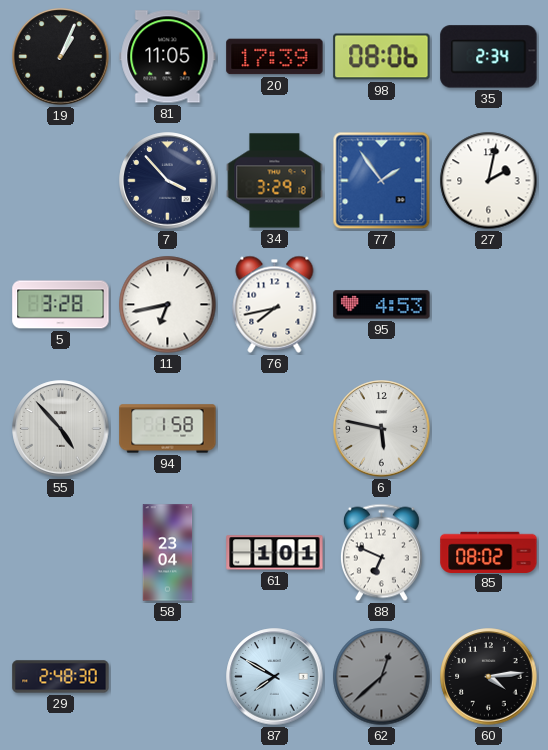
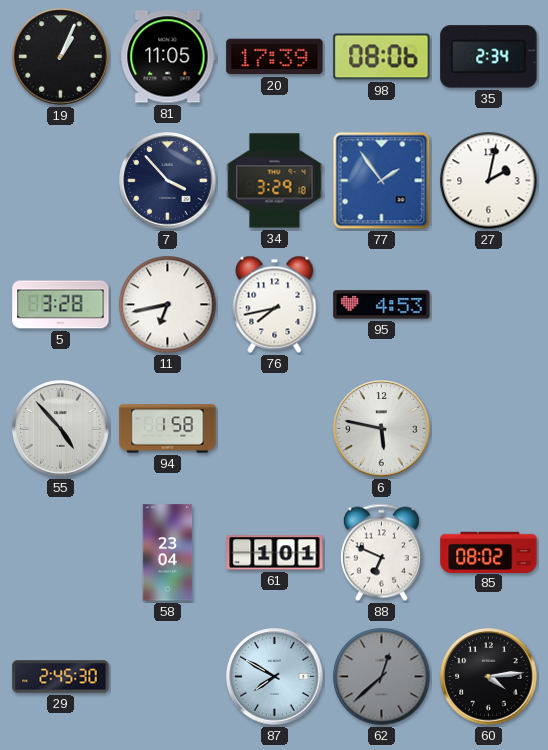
29: 2:48 -> 2:45 (61, 677)
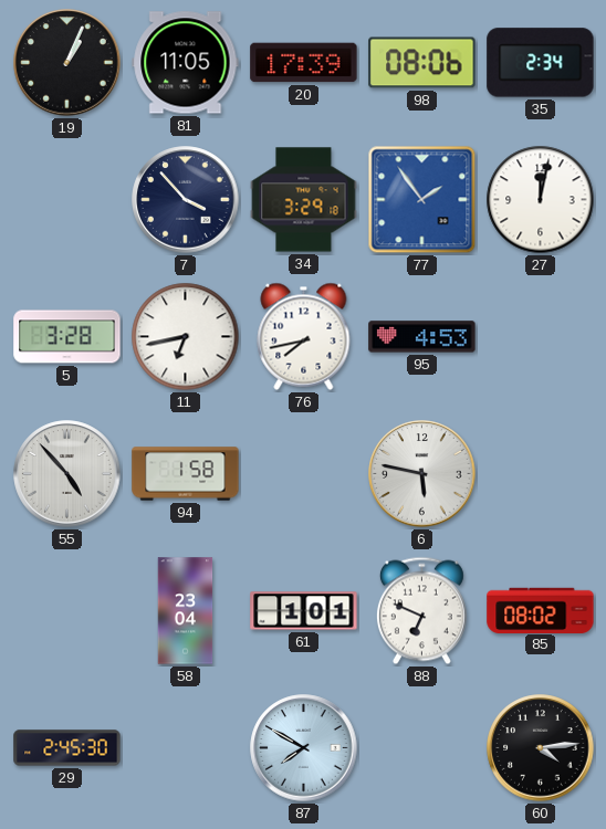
27: 2:02 -> 12:02 (541, 200)
62: 12:38 -> none (382, 677)
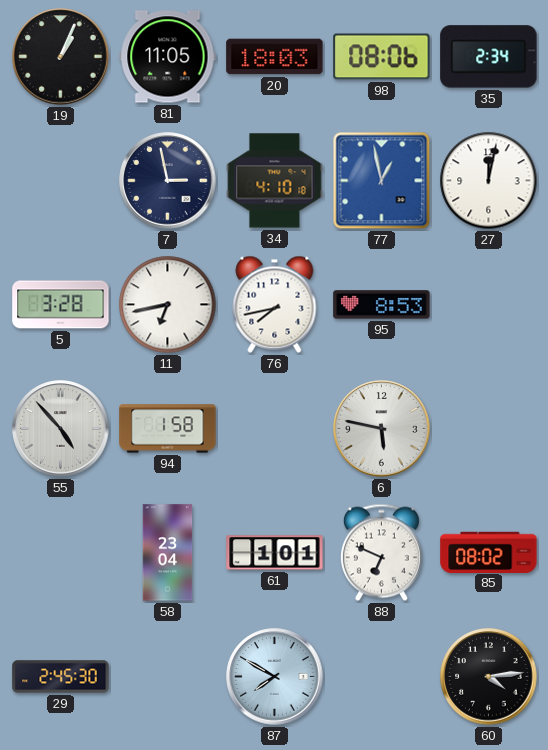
20: 17:39 -> 18:03 (275, 57)
7: 3:53 -> 2:58 (168, 181)
34: 3:29 -> 4:10 (275, 181)
77: 1:54 -> 12:58 (382, 181)
95: 4:53 -> 8:53 (382, 305)
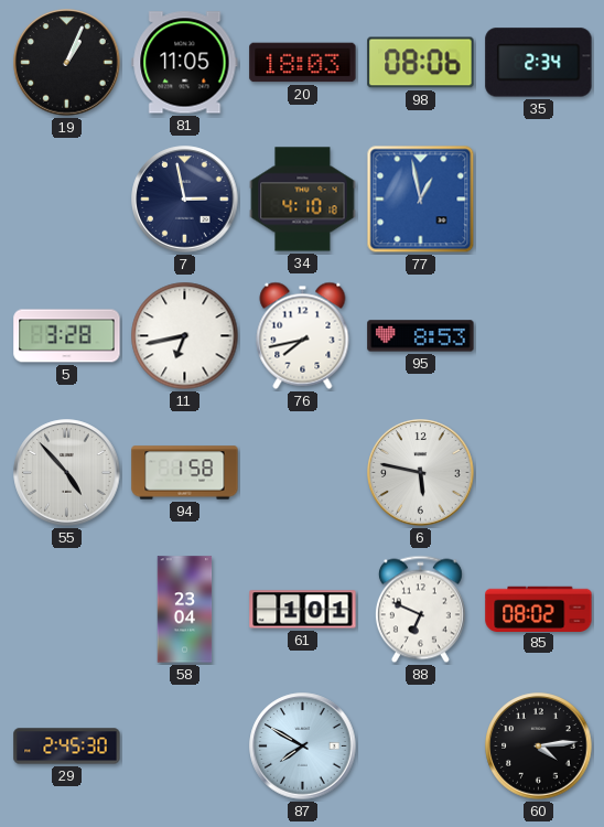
27: 12:02 -> none (489, 181)
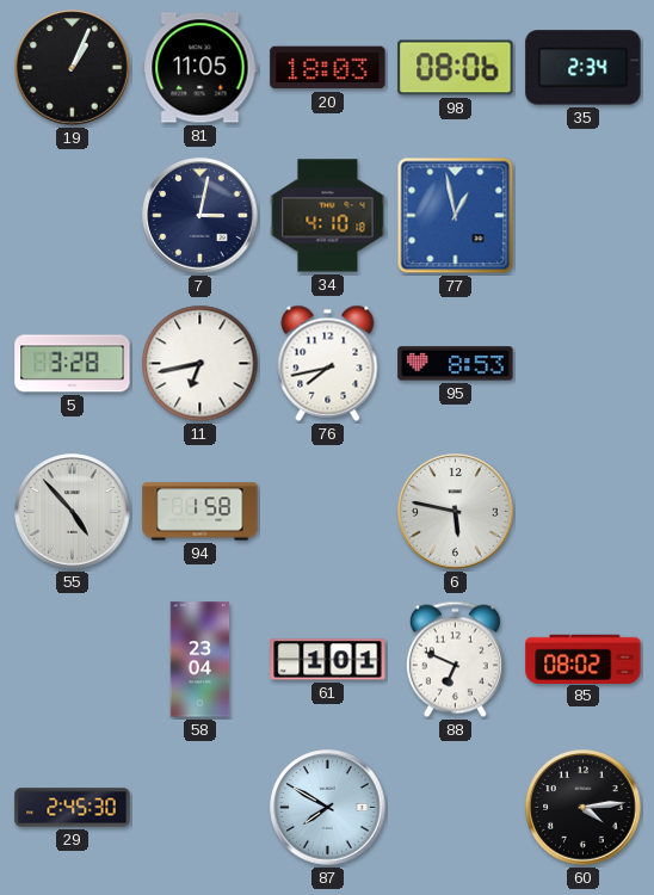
7: 2:58 -> 3:02 (200, 216)
